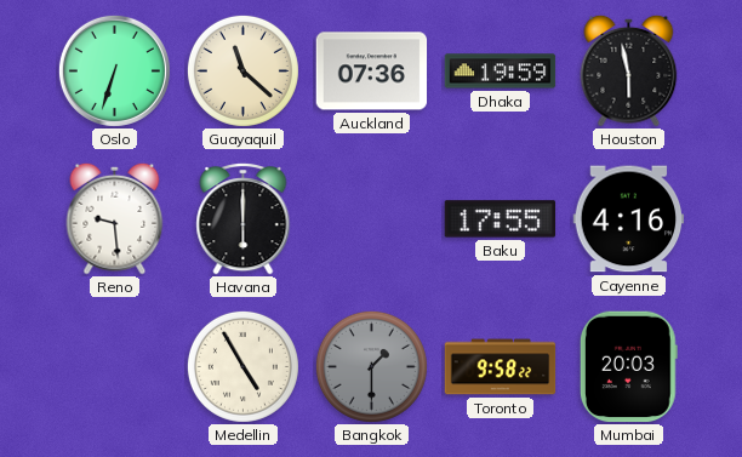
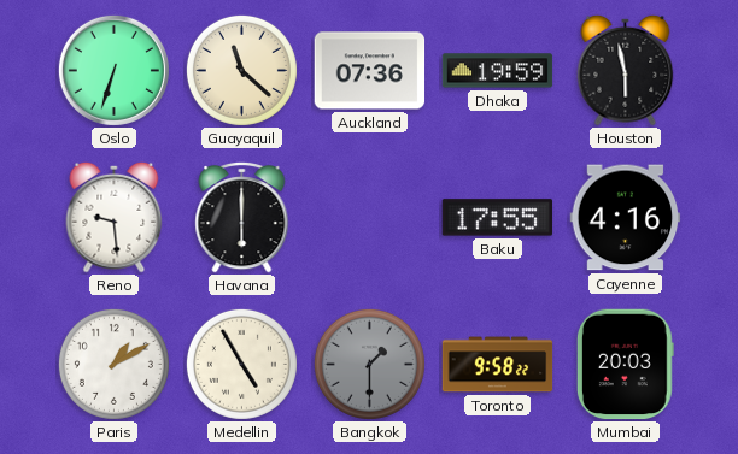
Paris: none -> 1:10 (113, 364)
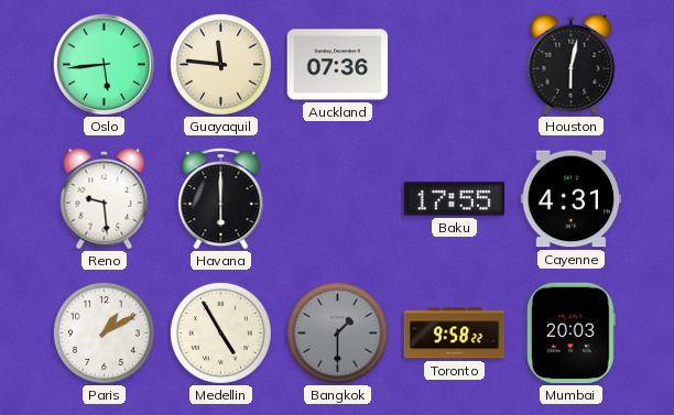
Oslo: 6:33 -> 5:44 (104, 64)
Guayaquil: 11:22 -> 11:46 (220, 64)
Dhaka: 19:59 -> none (498, 71)
Houston: 5:58 -> 6:02 (572, 64)
Cayenne: 4:16 -> 4:31 (572, 199)
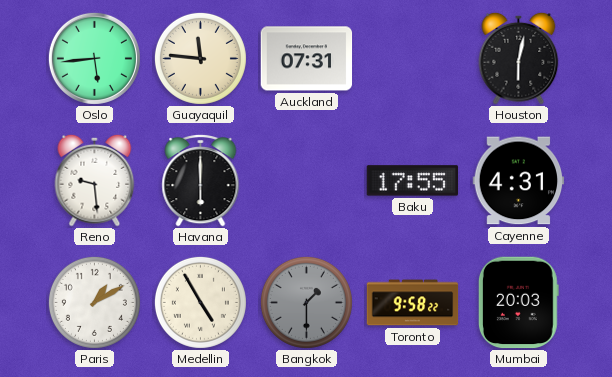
Auckland: 07:36 -> 07:31 (307, 59)
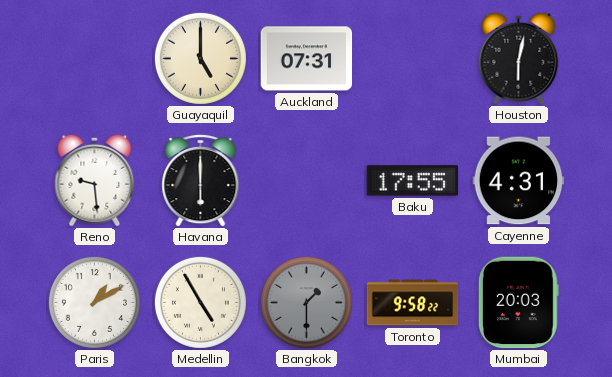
Oslo: 5:44 -> none (94, 58)
Guayaquil: 11:46 -> 5:00 (200, 58)
